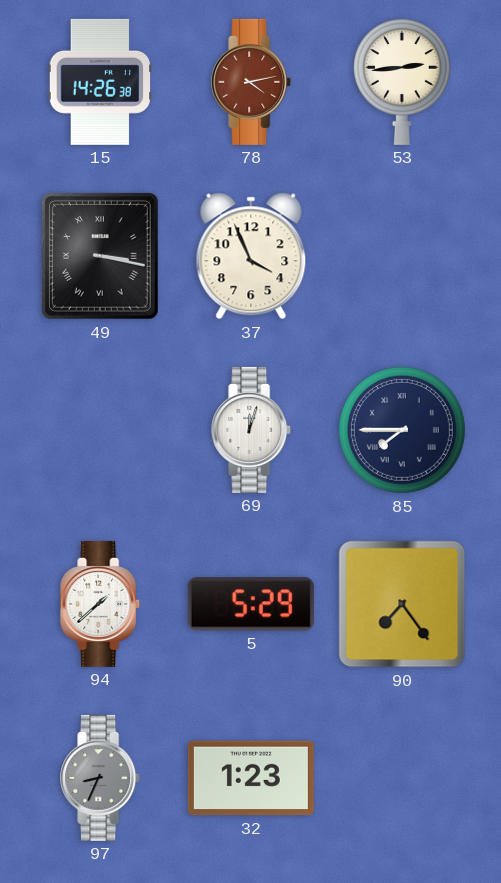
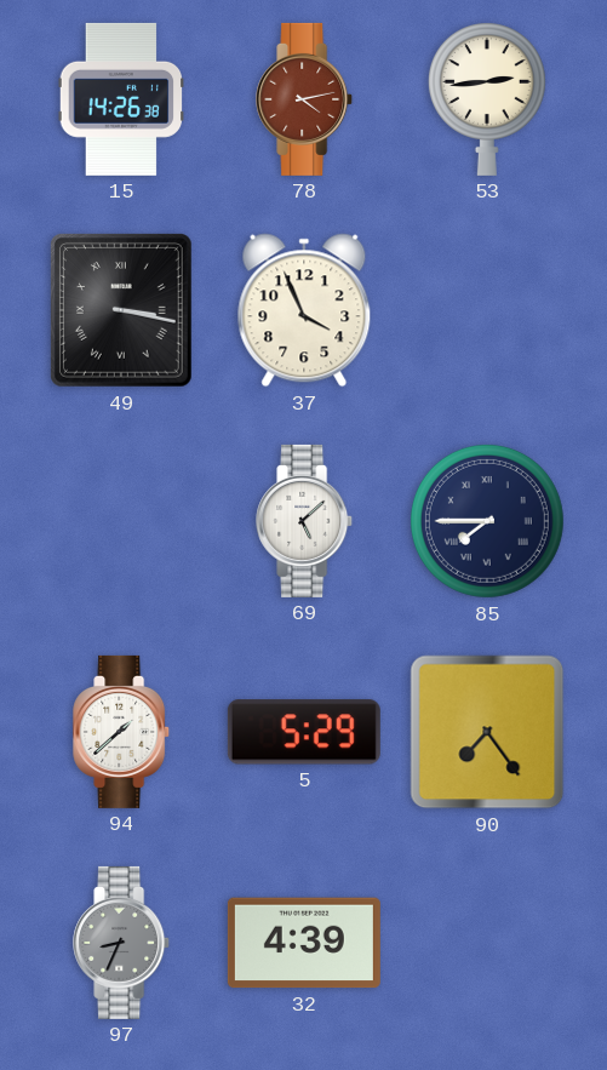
69: 12:03 -> 5:08 (305, 521)
32: 1:23 -> 4:39 (304, 943)
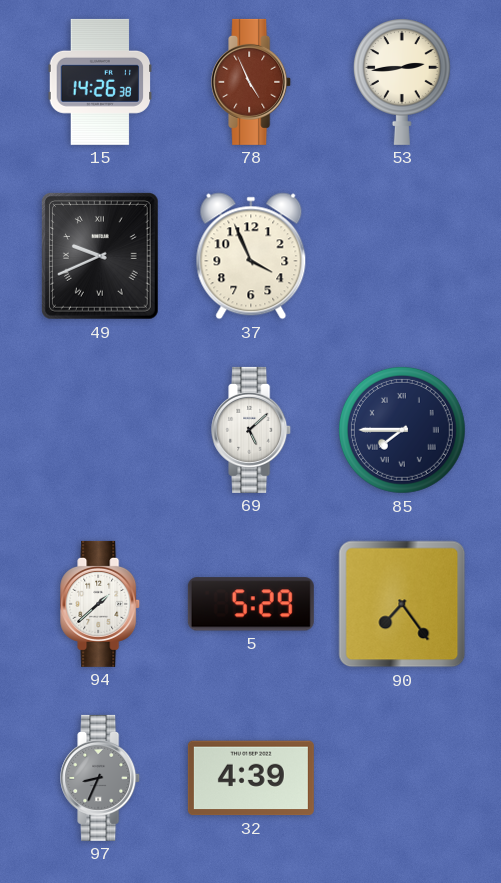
78: 4:13 -> 4:56 (252, 82)
49: 3:17 -> 9:41 (101, 257)
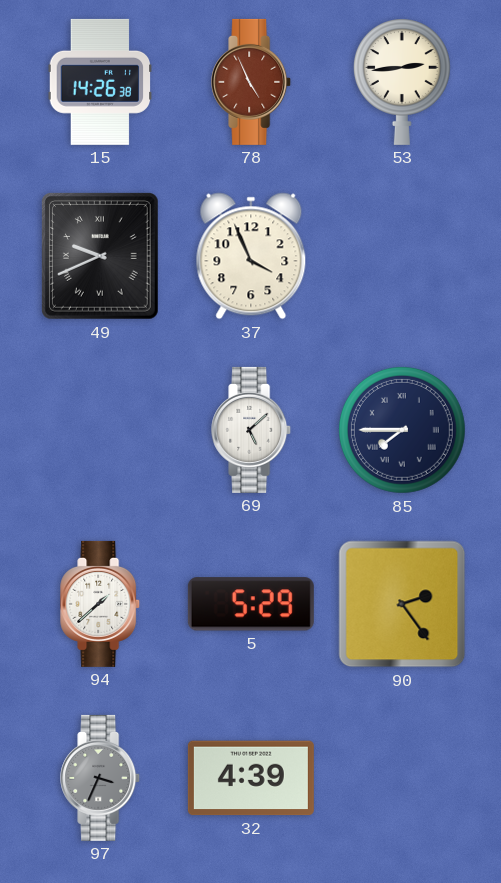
90: 7:24 -> 2:24 (402, 604)
97: 8:34 -> 3:34 (101, 778)
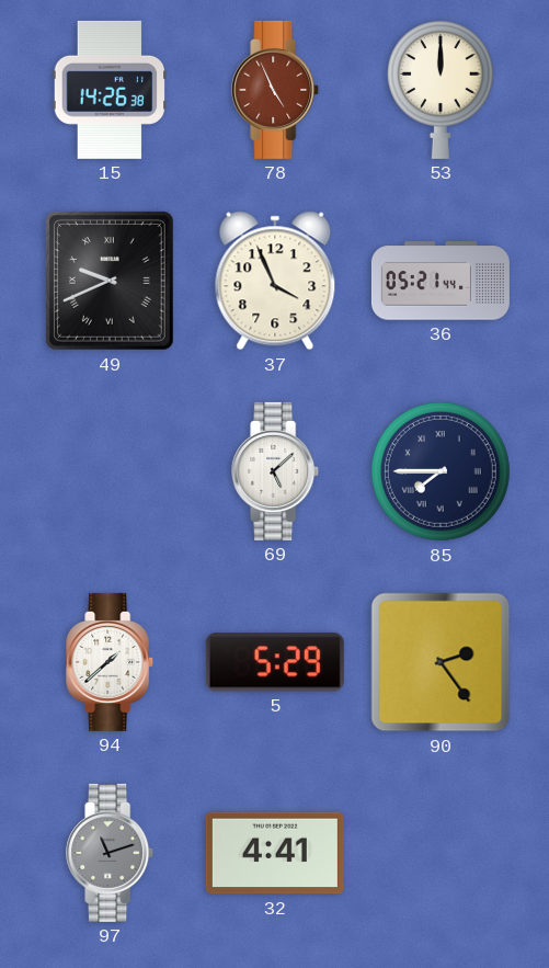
53: 2:44 -> 12:00 (441, 90)
36: none -> 05:21 (441, 281)
97: 3:34 -> 11:12 (111, 853)
32: 4:39 -> 4:41 (275, 853)
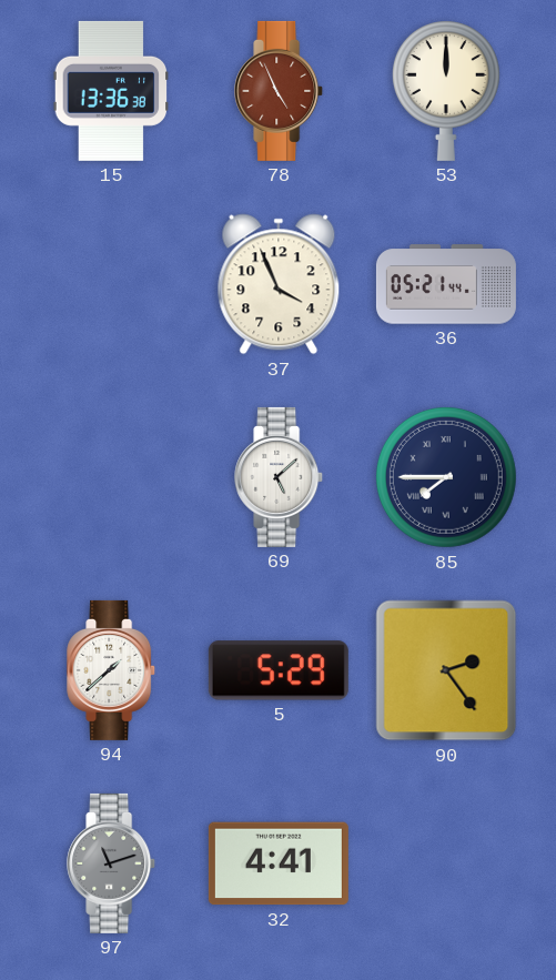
15: 14:26 -> 13:36 (111, 91)
49: 9:41 -> none (111, 282)
